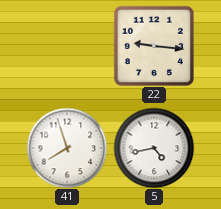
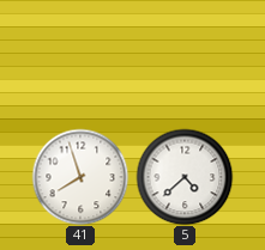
22: 9:16 -> none (153, 45)
5: 4:43 -> 4:38 (185, 177)
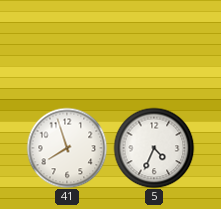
5: 4:38 -> 4:34 (154, 148)
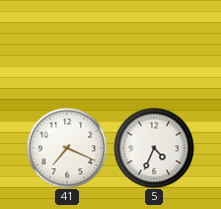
41: 7:57 -> 7:19 (67, 148)
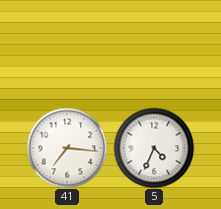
41: 7:19 -> 7:16 (67, 148)
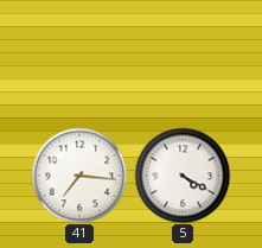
5: 4:34 -> 4:20 (183, 176)
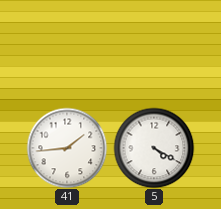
41: 7:16 -> 1:44 (67, 148)
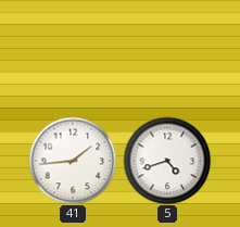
5: 4:20 -> 4:42 (167, 161)
